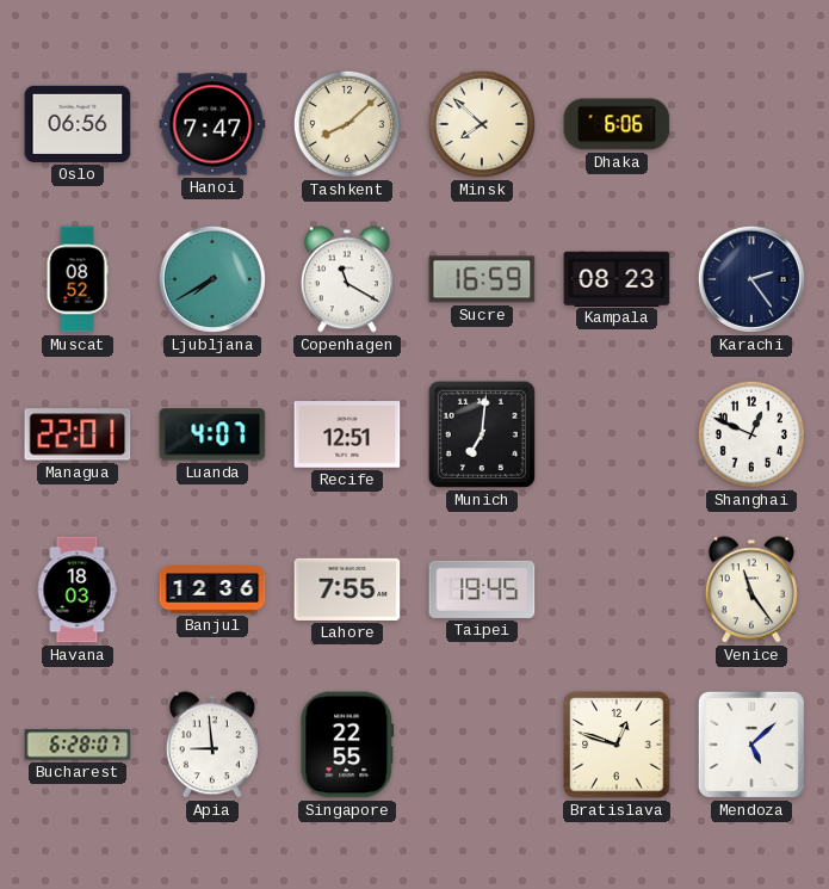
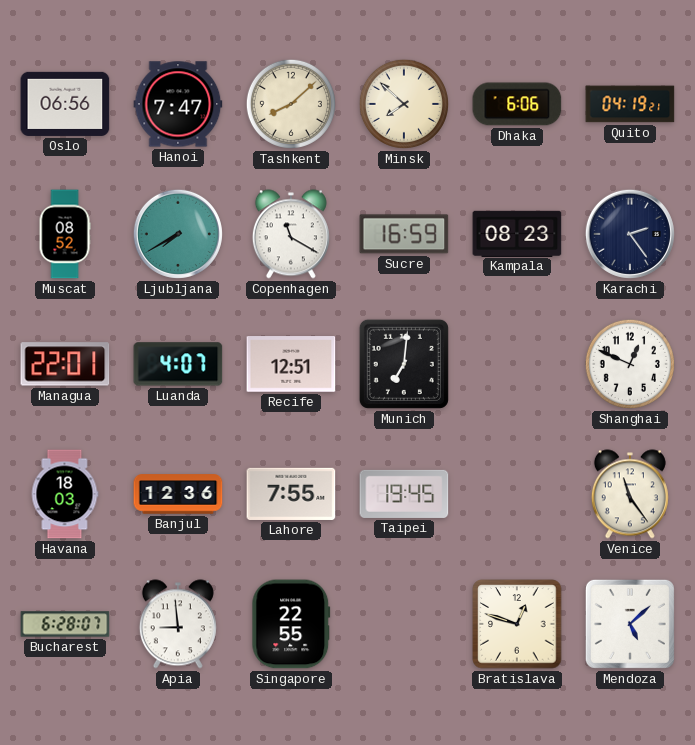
Quito: none -> 04:19 (630, 104)
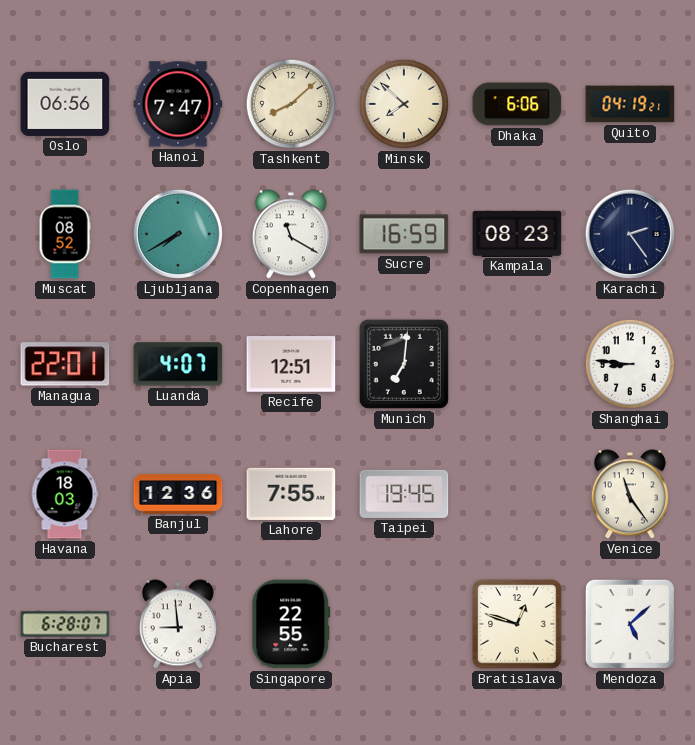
Shanghai: 12:49 -> 8:46 (630, 364)
